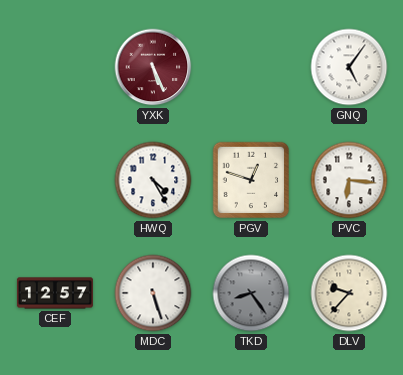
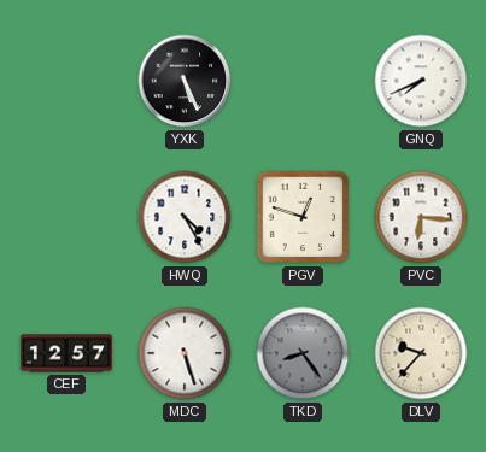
YXK dial: burgundy -> black (185, 81)
GNQ: 5:06 -> 7:41 (421, 81)
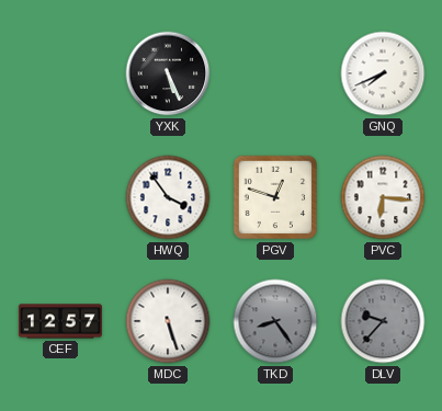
HWQ: 4:25 -> 3:54 (168, 197)
DLV dial: cream -> grey (383, 321)
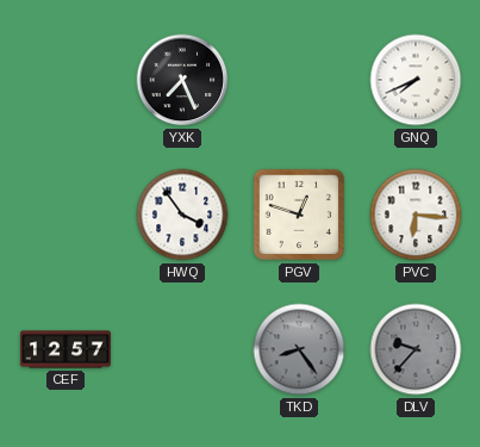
YXK: 5:26 -> 7:26 (182, 80)
MDC: 5:27 -> none (168, 321)
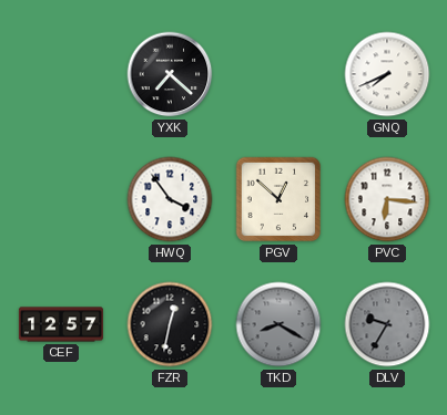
YXK: 7:26 -> 7:22 (170, 74)
PGV: 12:48 -> 12:52 (278, 199)
FZR: none -> 12:32 (170, 324)
TKD: 8:24 -> 8:20 (278, 324)
DLV: 9:37 -> 9:35 (387, 324)
